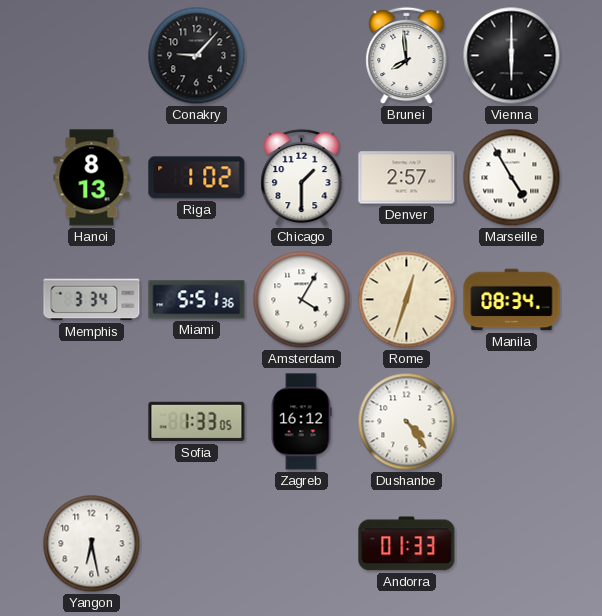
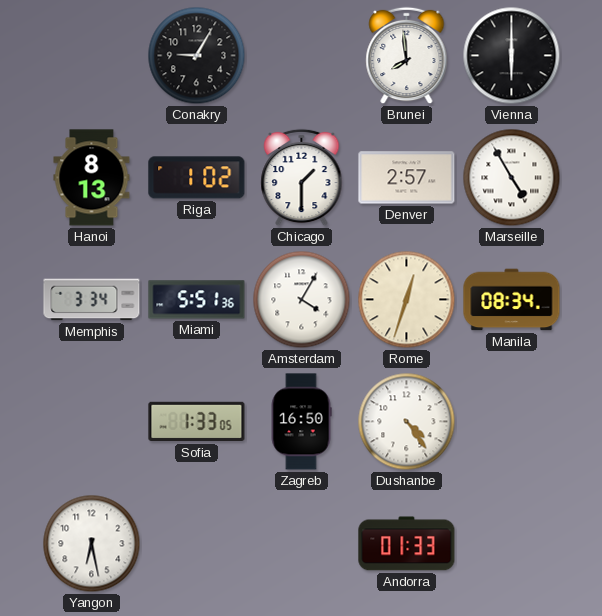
Conakry: 9:07 -> 9:05 (197, 56)
Zagreb: 16:12 -> 16:50 (301, 422)
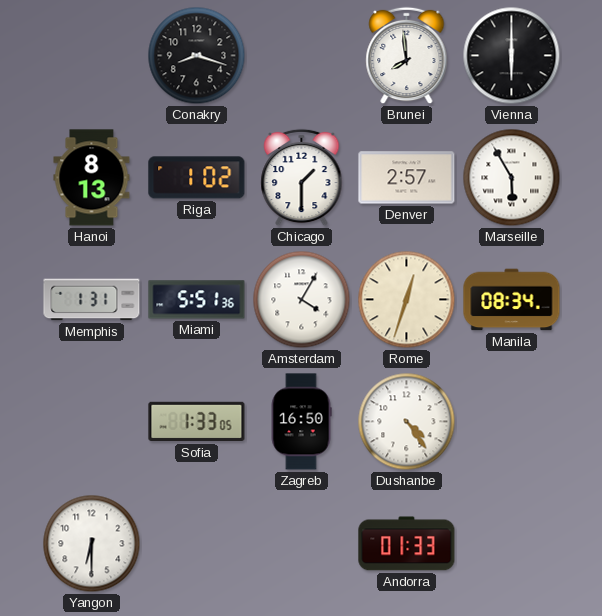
Conakry: 9:05 -> 8:18 (197, 56)
Marseille: 4:55 -> 5:55 (512, 178)
Memphis: 3:34 -> 1:31 (92, 300)
Yangon: 6:28 -> 6:30 (92, 544)
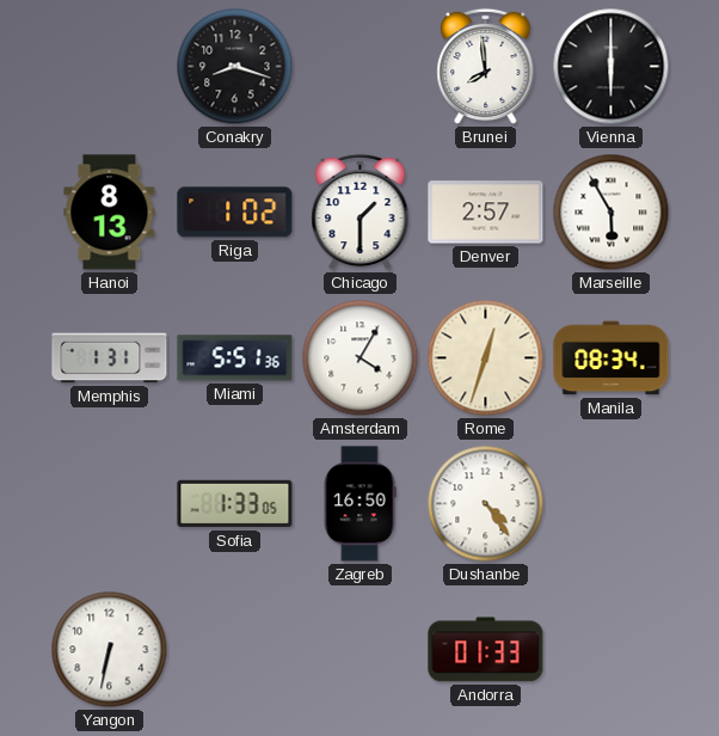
Yangon: 6:30 -> 6:32 (110, 650)
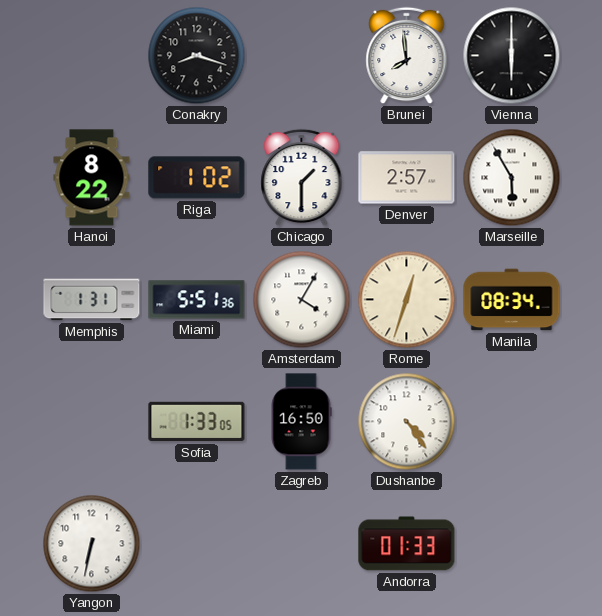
Hanoi: 8:13 -> 8:22 (92, 178)
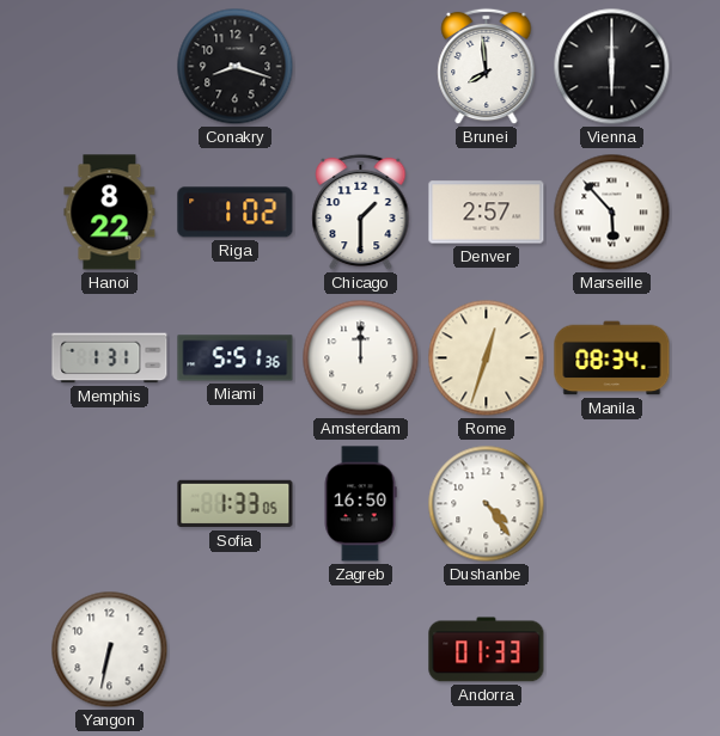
Marseille: 5:55 -> 5:53 (612, 213)
Amsterdam: 4:05 -> 12:00 (361, 358)
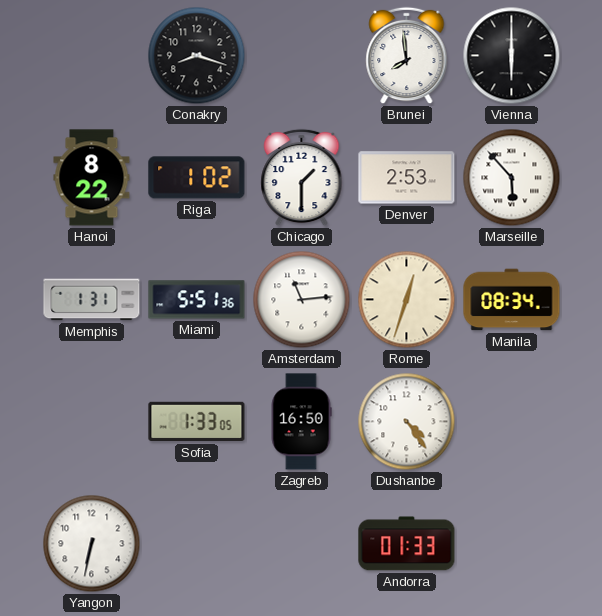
Denver: 2:57 -> 2:53 (407, 178)
Amsterdam: 12:00 -> 11:14 (302, 300)
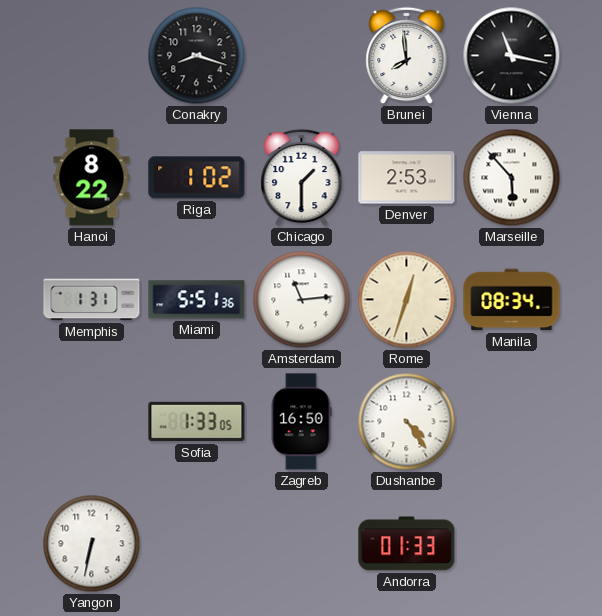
Vienna: 6:00 -> 11:17 (512, 56)
